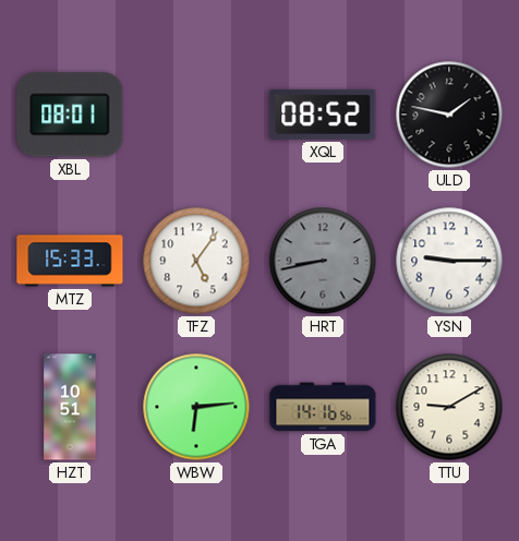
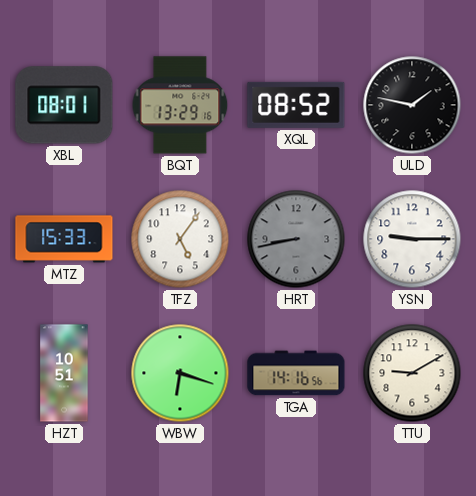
BQT: none -> 13:29 (180, 105)
WBW: 6:14 -> 6:18 (180, 373)
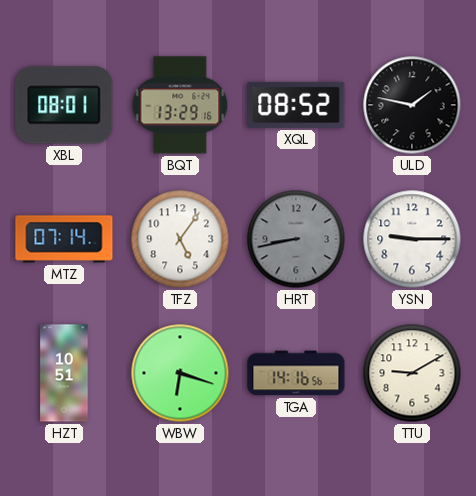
MTZ: 15:33 -> 07:14 (64, 239)
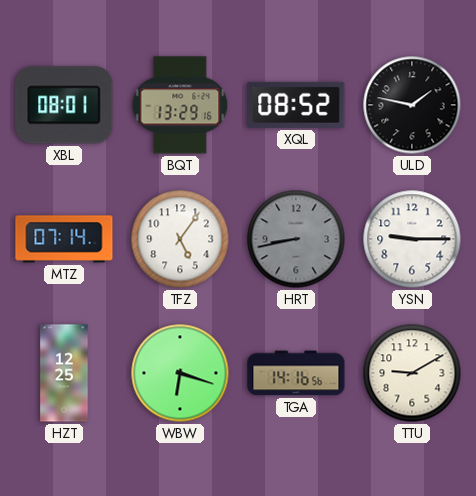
HZT: 10:51 -> 12:25 (64, 373)
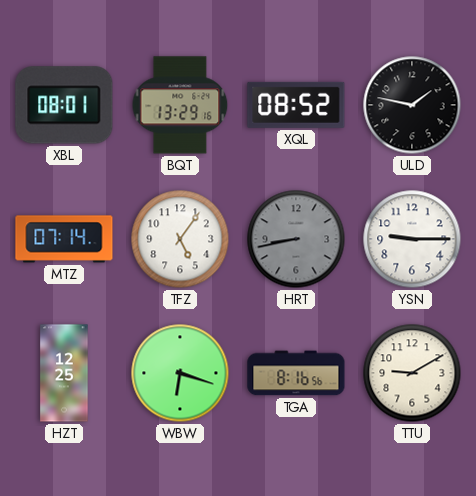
TGA: 14:16 -> 8:16 (296, 373)
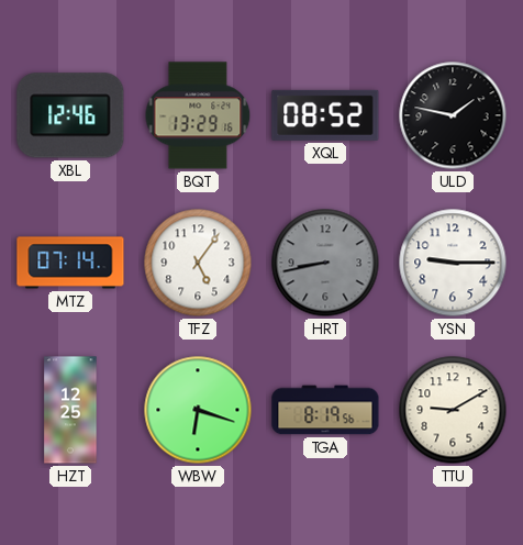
XBL: 08:01 -> 12:46 (70, 115)
TGA: 8:16 -> 8:19 (325, 410)
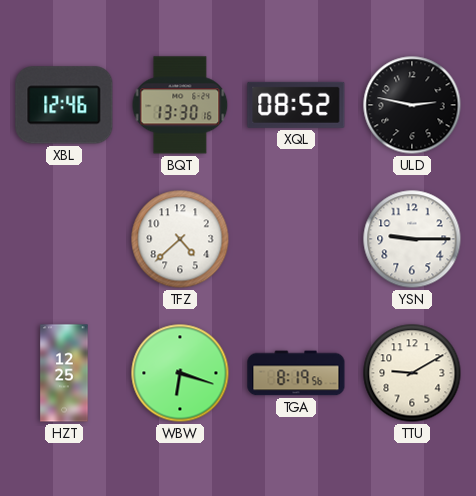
BQT: 13:29 -> 13:30 (180, 105)
ULD: 1:47 -> 2:47 (412, 105)
MTZ: 07:14 -> none (70, 263)
TFZ: 5:06 -> 4:38 (180, 239)
HRT: 8:43 -> none (325, 263)
